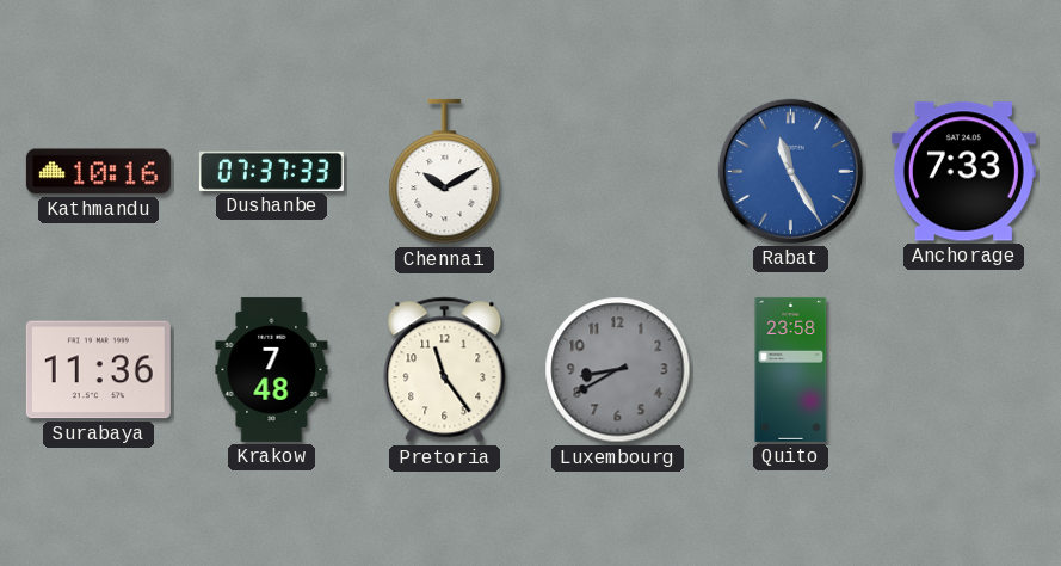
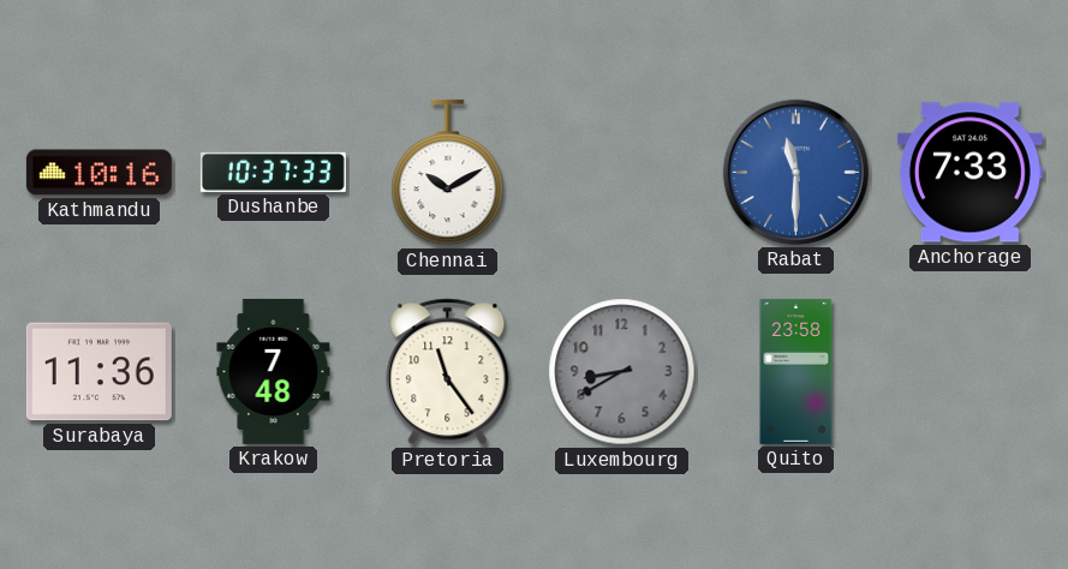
Dushanbe: 07:37 -> 10:37 (273, 172)
Rabat: 11:25 -> 11:30 (795, 172)
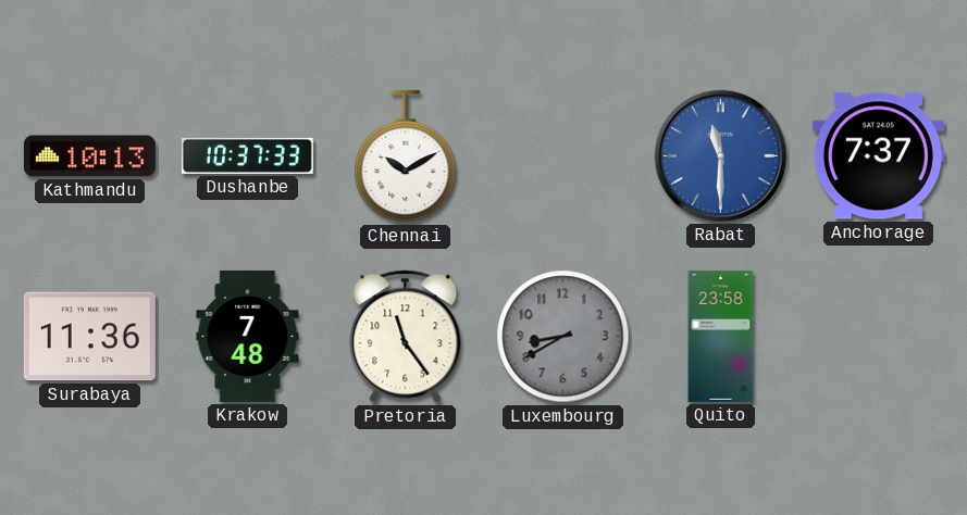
Kathmandu: 10:16 -> 10:13 (89, 156)
Anchorage: 7:33 -> 7:37 (878, 156)
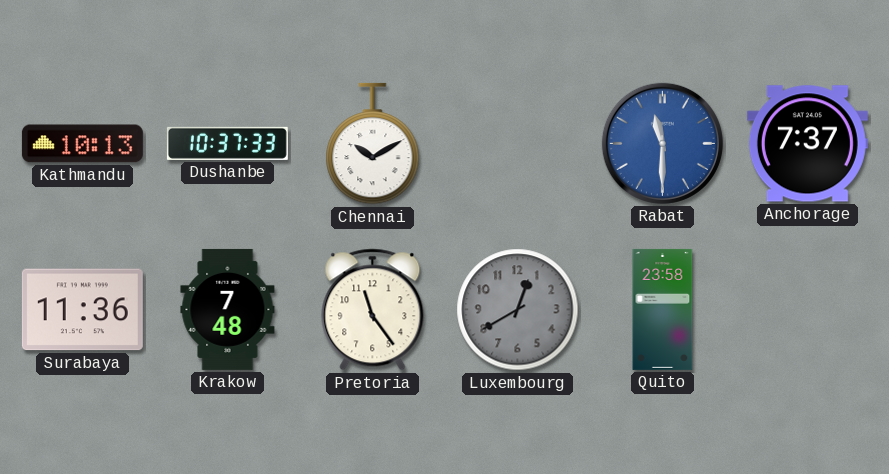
Luxembourg: 8:40 -> 12:40 (518, 310)
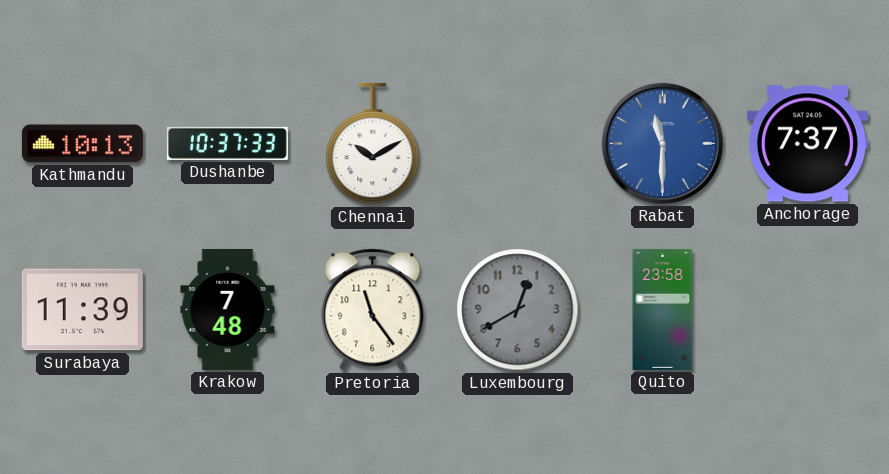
Surabaya: 11:36 -> 11:39 (82, 310)
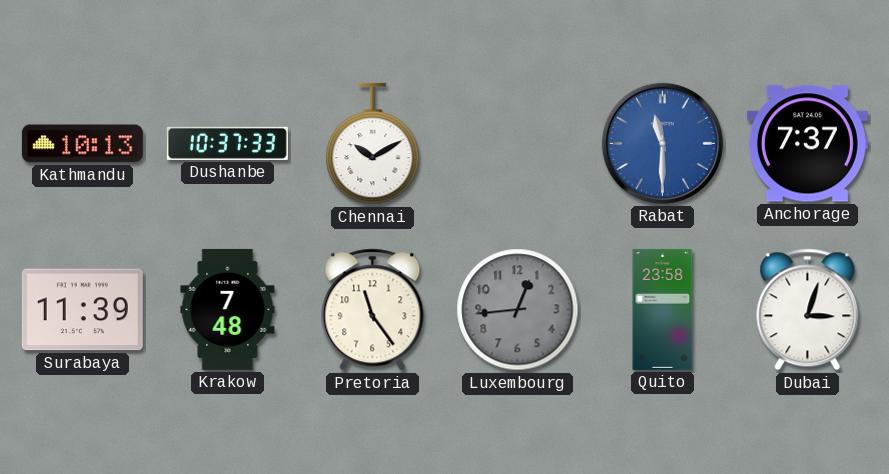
Luxembourg: 12:40 -> 12:44 (518, 310)
Dubai: none -> 3:03 (808, 310)
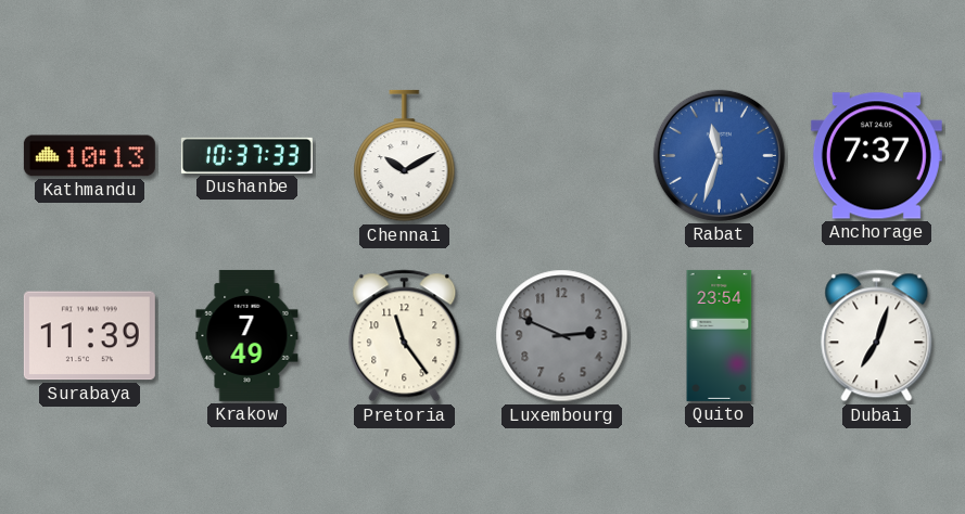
Rabat: 11:30 -> 11:33 (719, 155)
Krakow: 7:48 -> 7:49 (247, 335)
Luxembourg: 12:44 -> 2:49 (562, 336)
Quito: 23:58 -> 23:54 (720, 335)
Dubai: 3:03 -> 7:03 (877, 336)
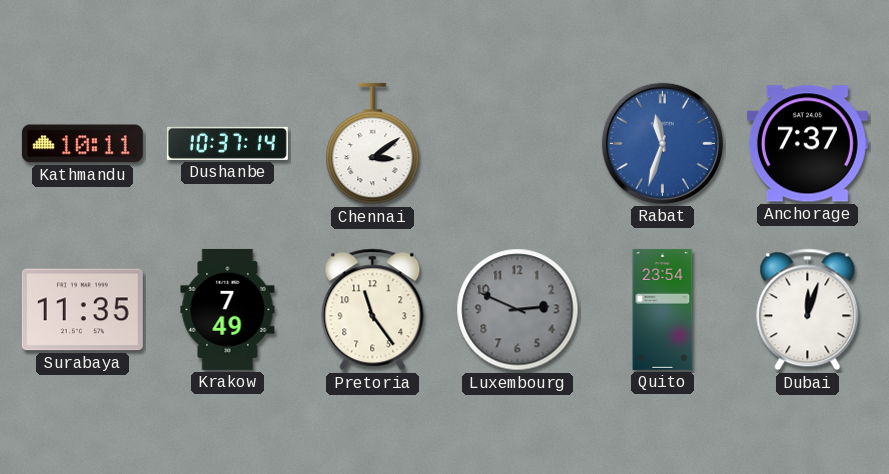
Kathmandu: 10:13 -> 10:11 (82, 144)
Dushanbe: 10:37:33 -> 10:37:14 (227, 143)
Chennai: 10:10 -> 3:09 (373, 144)
Surabaya: 11:39 -> 11:35 (82, 310)
Dubai: 7:03 -> 12:03 (808, 310)
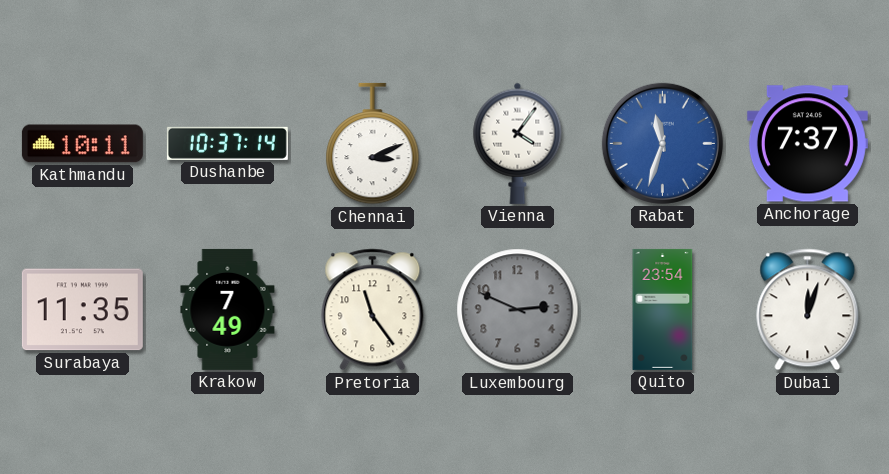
Chennai: 3:09 -> 3:11 (373, 144)
Vienna: none -> 4:06 (518, 143)
